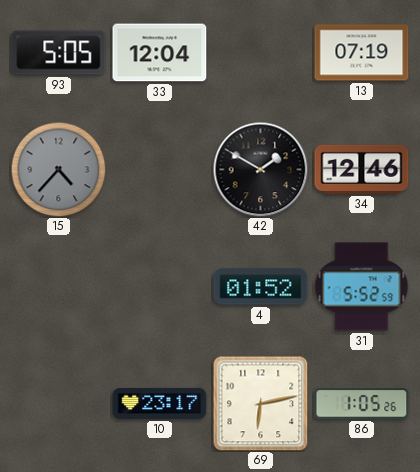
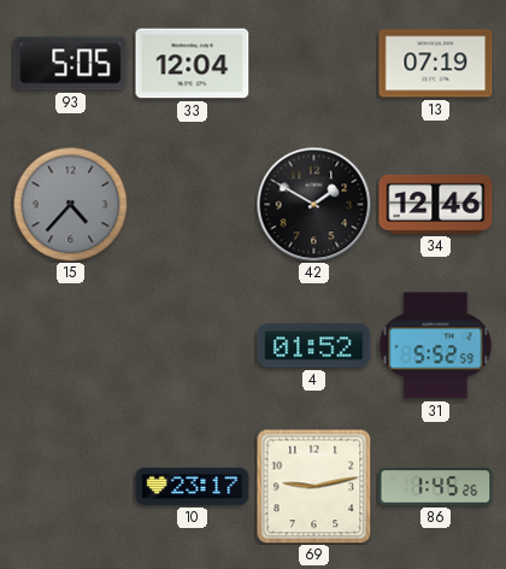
69: 6:13 -> 9:13 (313, 486)
86: 1:05 -> 1:45 (436, 487)
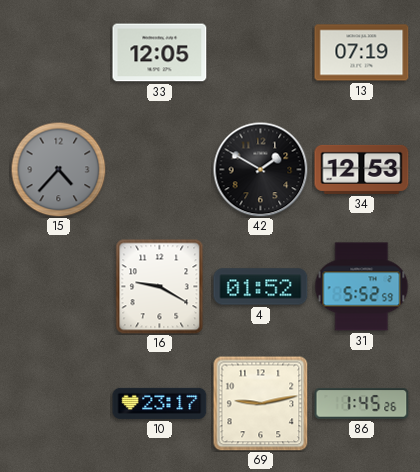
93: 5:05 -> none (71, 64)
33: 12:04 -> 12:05 (160, 53)
34: 12:46 -> 12:53 (362, 169)
16: none -> 9:20 (160, 287)
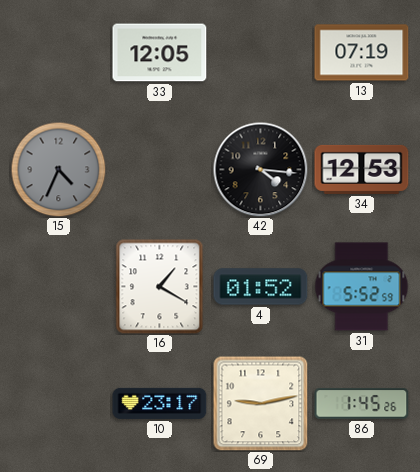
15: 4:37 -> 4:34 (58, 169)
42: 1:50 -> 4:16 (260, 169)
16: 9:20 -> 1:20 (160, 287)
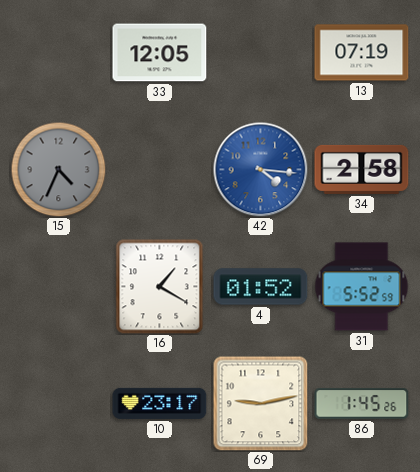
42 dial: black -> blue (260, 169)
34: 12:53 -> 2:58 (362, 169)
